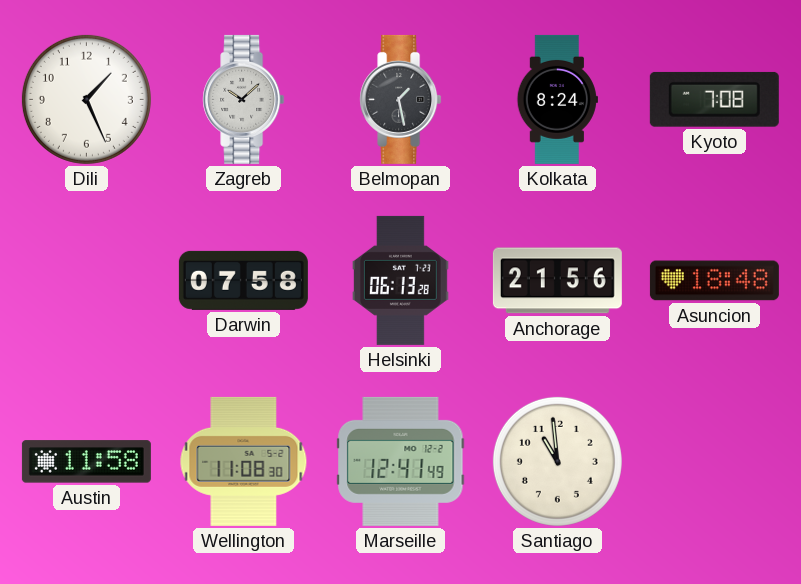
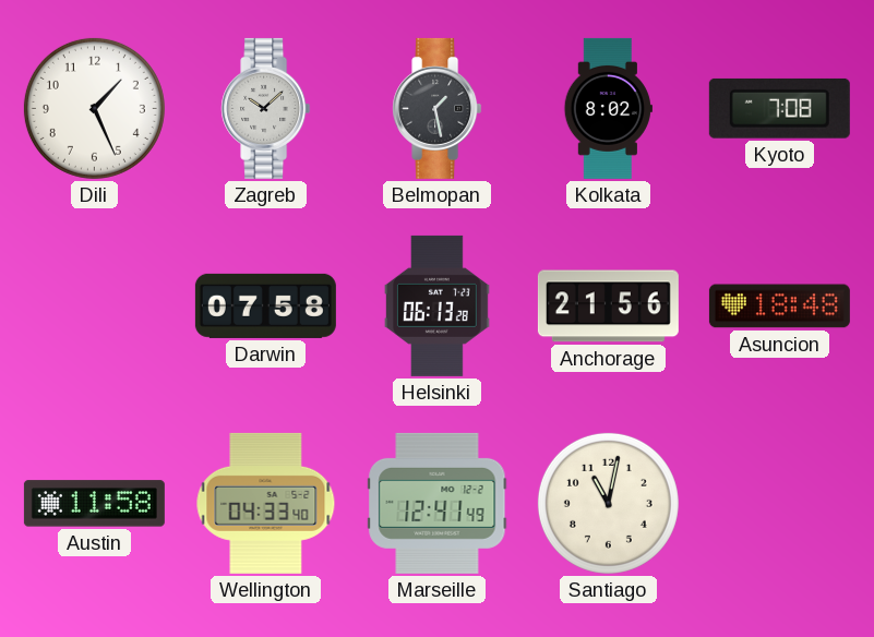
Kolkata: 8:24 -> 8:02 (608, 108)
Wellington: 11:08 -> 04:33 (266, 503)
Santiago: 10:59 -> 11:02 (608, 503)
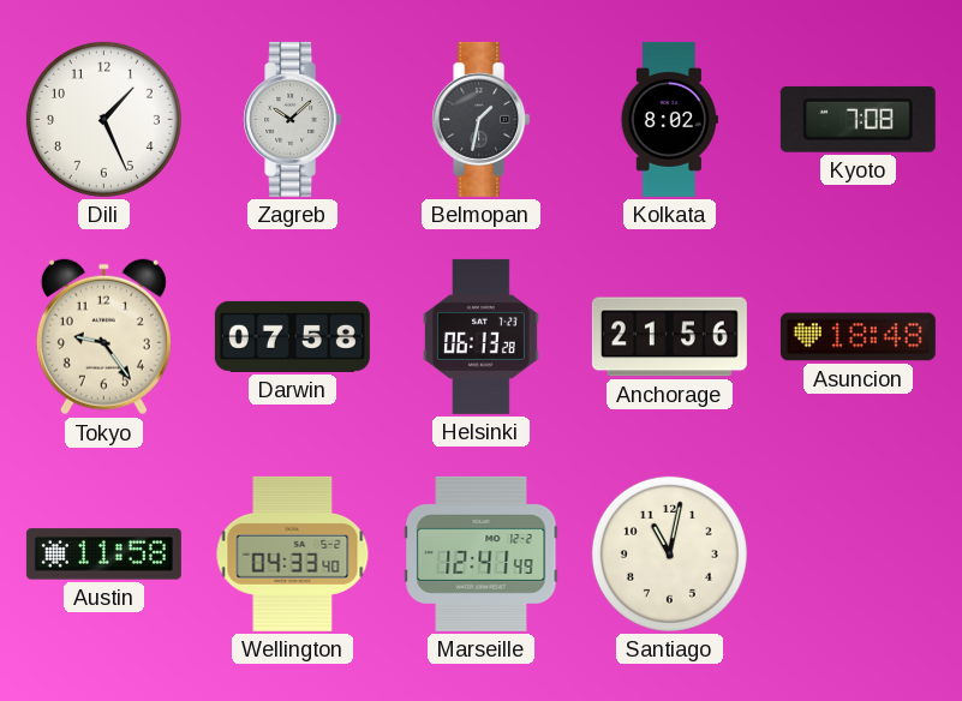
Belmopan: 1:28 -> 1:32 (482, 119)
Tokyo: none -> 9:24 (103, 337)
